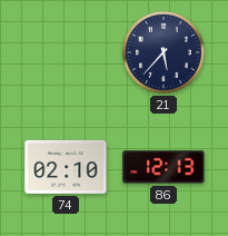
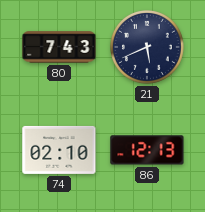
80: none -> 7:43 (59, 47)
21: 5:37 -> 5:41 (148, 48)
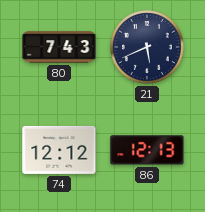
74: 02:10 -> 12:12 (59, 150)
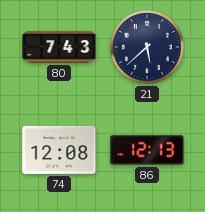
21: 5:41 -> 5:38 (148, 48)
74: 12:12 -> 12:08 (59, 150)
